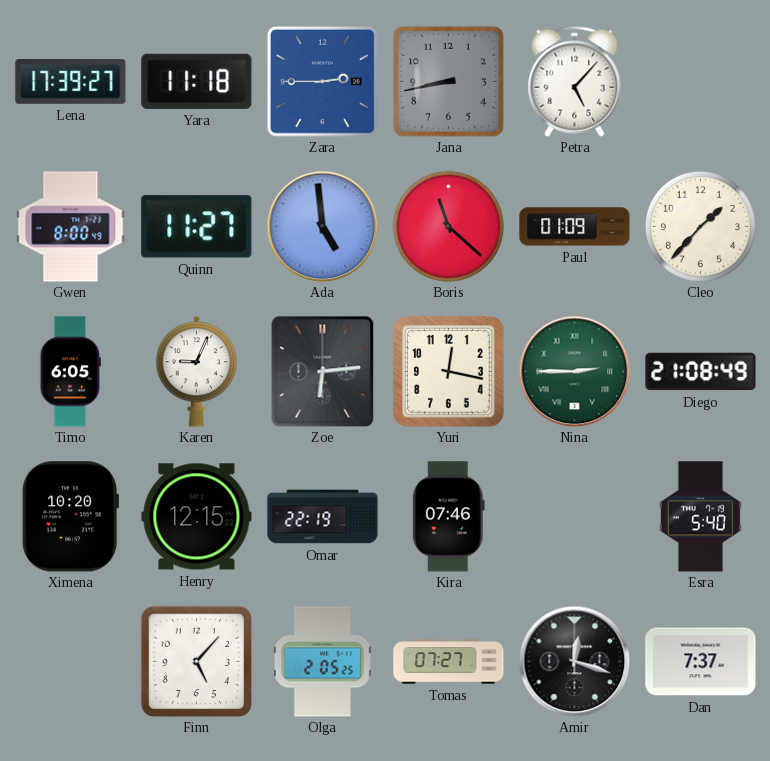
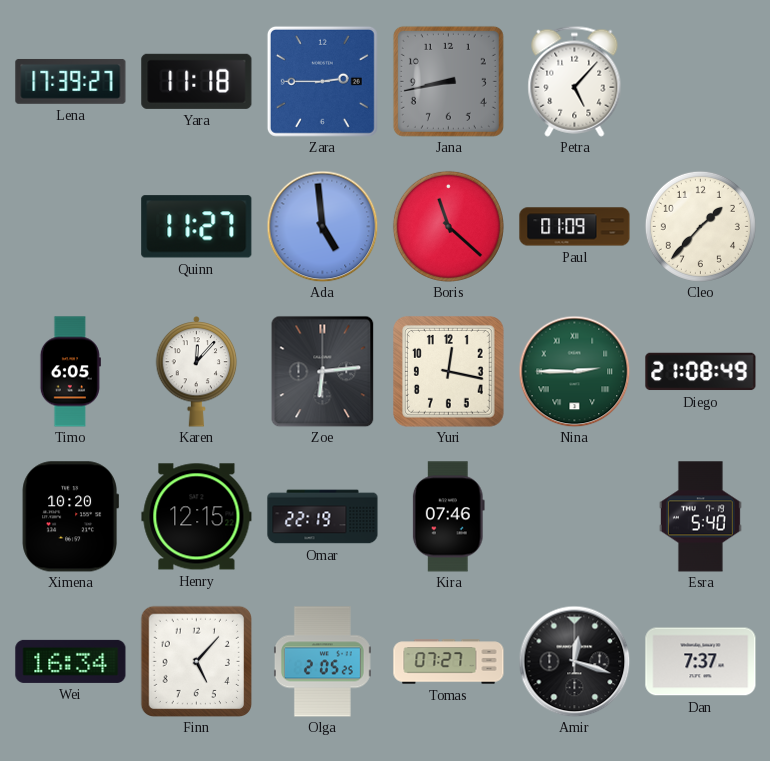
Gwen: 8:00 -> none (71, 227)
Karen: 9:04 -> 12:07 (197, 372)
Wei: none -> 16:34 (71, 661)
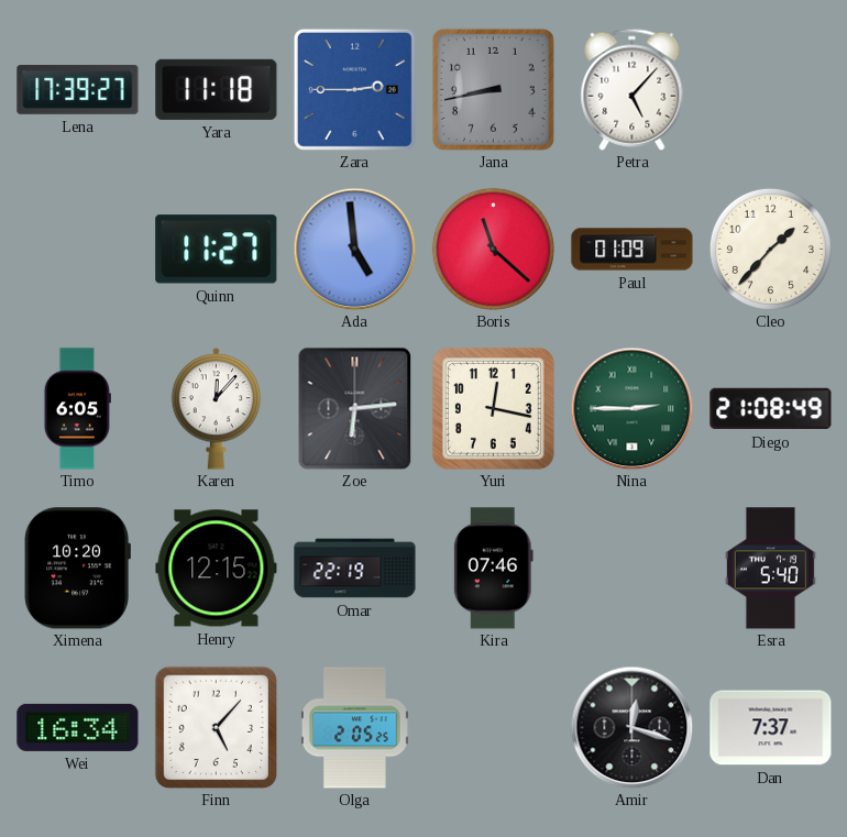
Tomas: 07:27 -> none (449, 662)
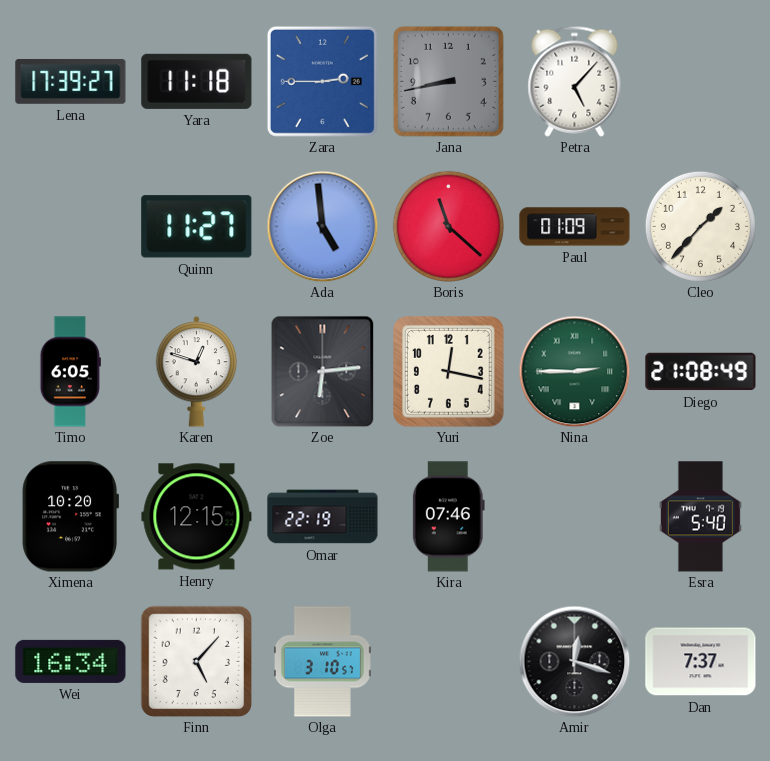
Karen: 12:07 -> 12:48 (197, 372)
Olga: 2:05 -> 3:10 (323, 662)
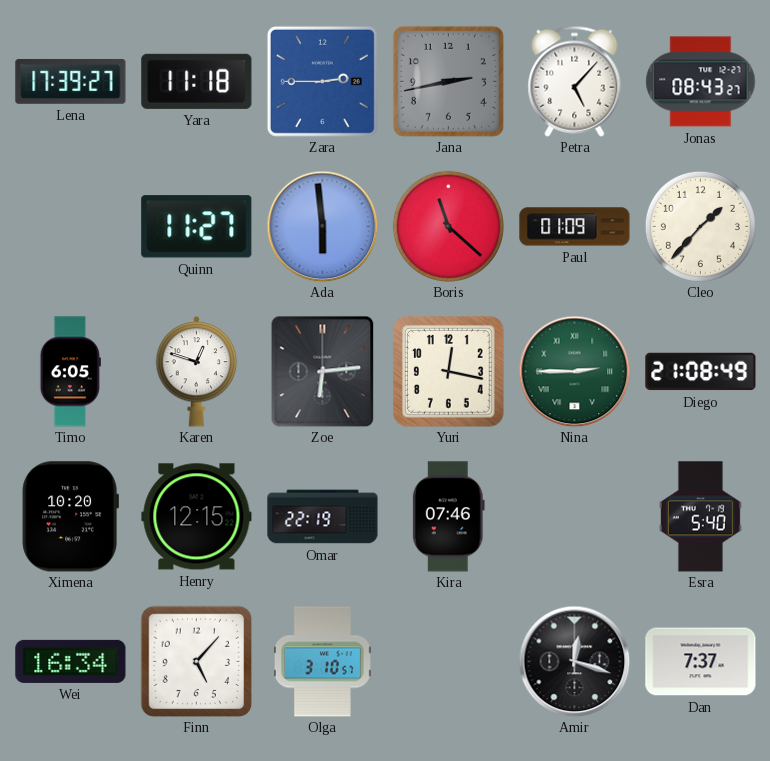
Jana: 8:43 -> 2:43 (448, 81)
Jonas: none -> 08:43 (701, 82)
Ada: 4:59 -> 5:59 (322, 226)
